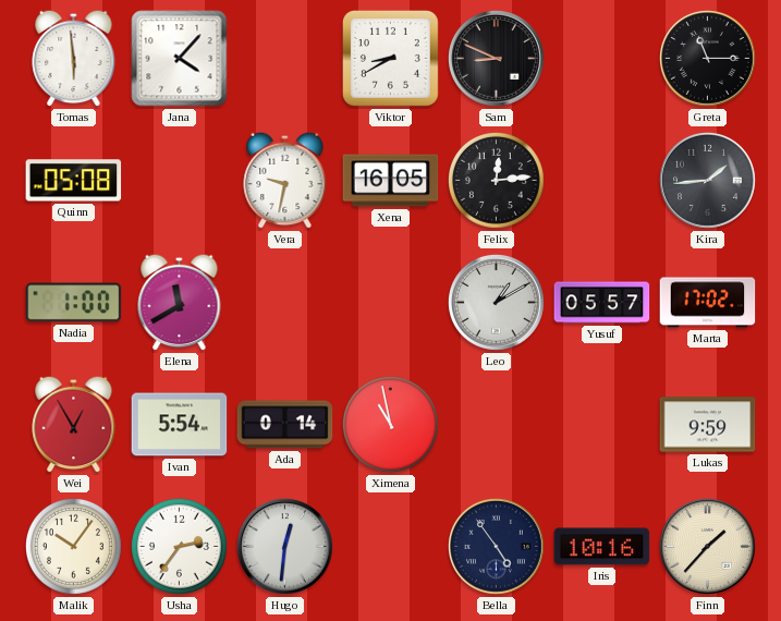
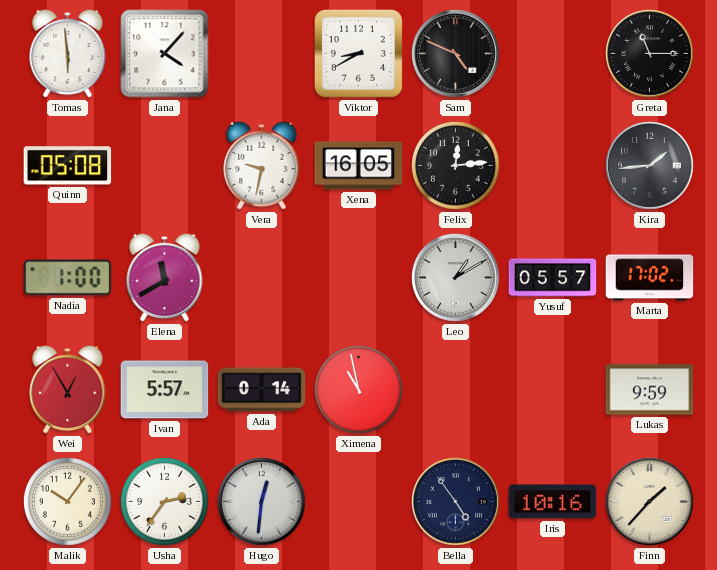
Sam: 8:49 -> 4:49 (456, 54)
Ivan: 5:54 -> 5:57 (165, 390)
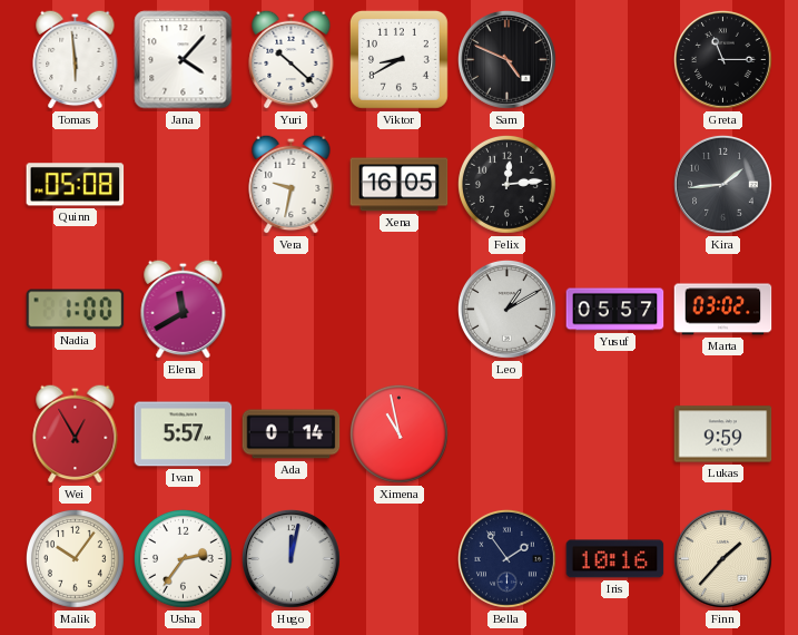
Yuri: none -> 10:22 (292, 59)
Marta: 17:02 -> 03:02 (723, 310)
Hugo: 12:31 -> 12:02 (292, 559)
Bella: 4:54 -> 1:54 (508, 559)
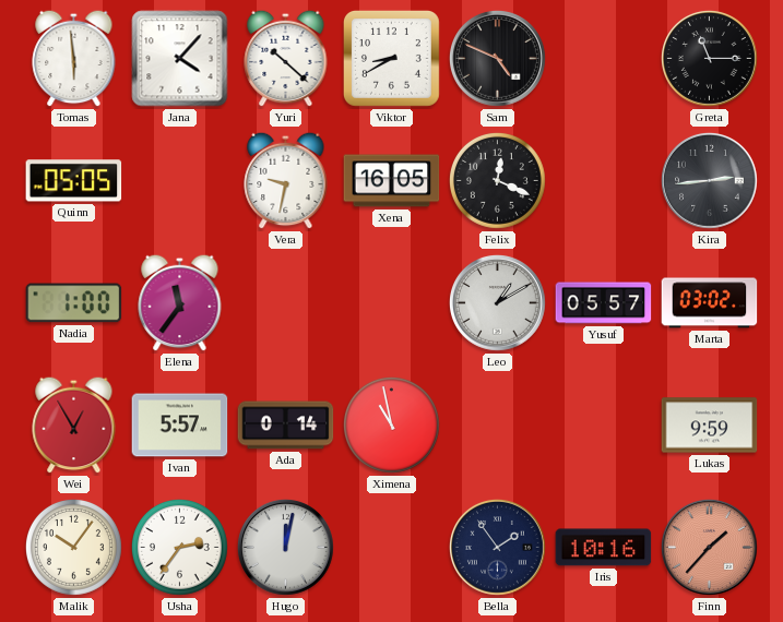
Quinn: 05:08 -> 05:05 (74, 181)
Felix: 12:14 -> 12:19 (497, 180)
Kira: 1:44 -> 2:44 (710, 181)
Elena: 11:40 -> 11:36 (180, 302)
Finn dial: cream -> salmon (710, 548)
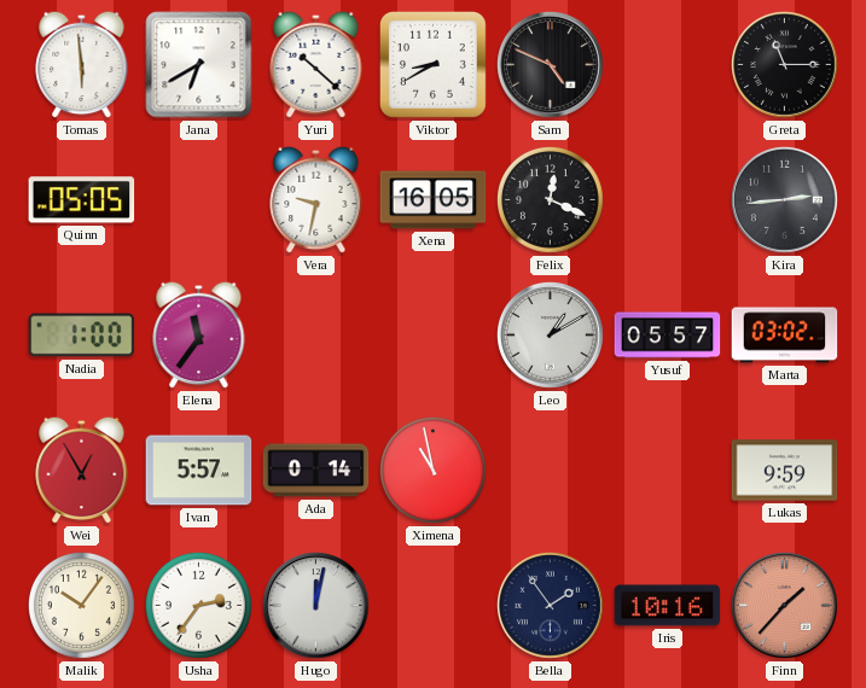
Jana: 4:07 -> 6:40 (199, 65)
